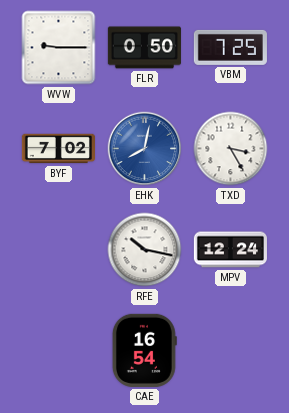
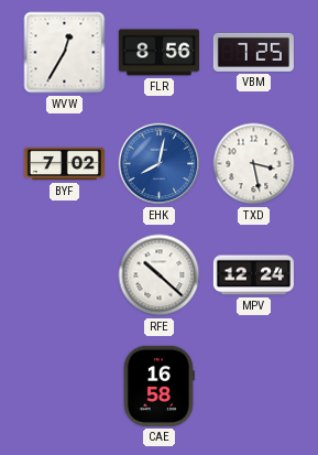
WVW: 9:15 -> 12:35 (65, 53)
FLR: 0:50 -> 8:56 (158, 53)
TXD: 3:25 -> 3:28 (254, 164)
RFE: 10:17 -> 10:22 (160, 275)
CAE: 16:54 -> 16:58 (158, 386)
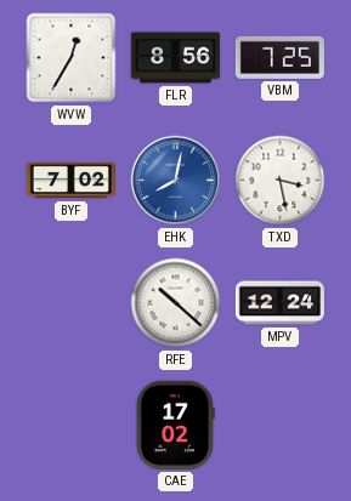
CAE: 16:58 -> 17:02 (175, 425)
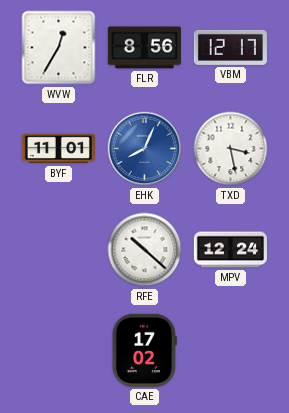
VBM: 7:25 -> 12:17 (230, 47)
BYF: 7:02 -> 11:01 (58, 149)
EHK: 8:02 -> 8:04 (145, 149)
